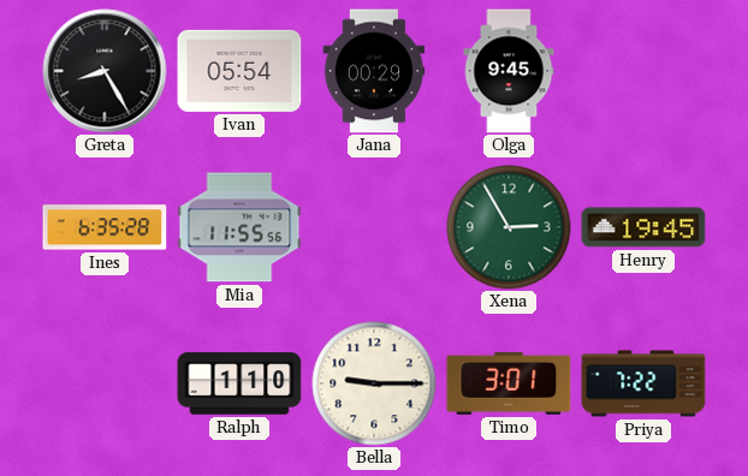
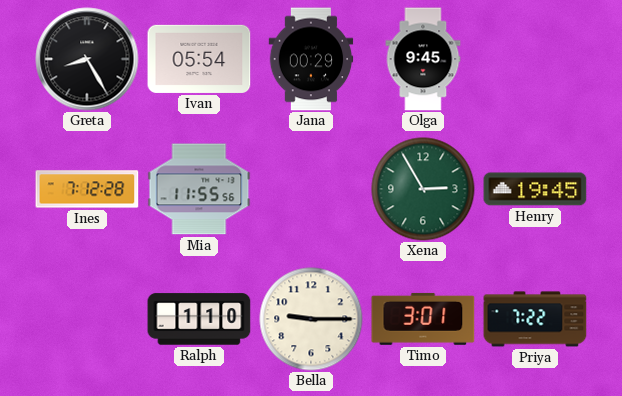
Ines: 6:35 -> 7:12 (87, 189)
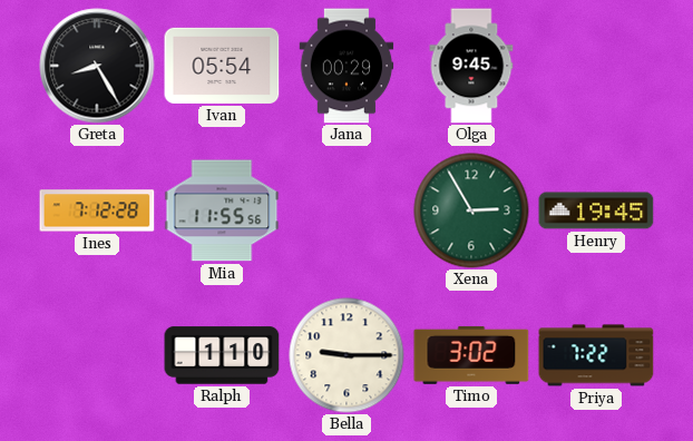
Timo: 3:01 -> 3:02 (471, 355)
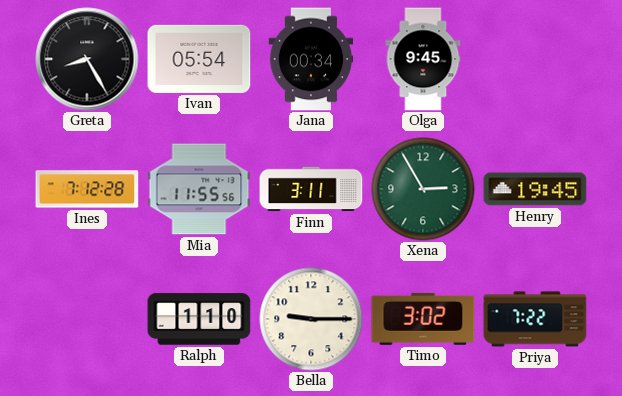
Jana: 00:29 -> 00:34 (311, 59)
Finn: none -> 3:11 (311, 189)
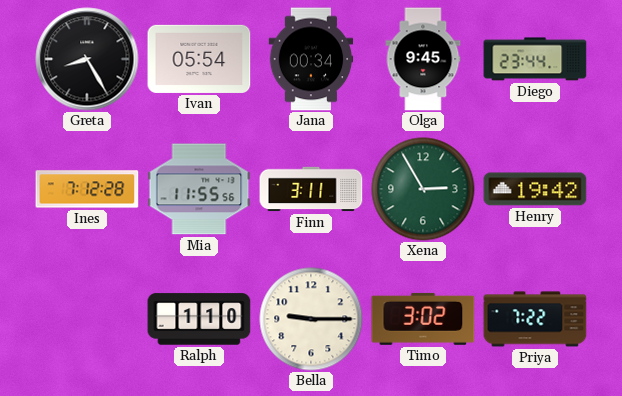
Diego: none -> 23:44 (535, 59)
Henry: 19:45 -> 19:42 (535, 189)
